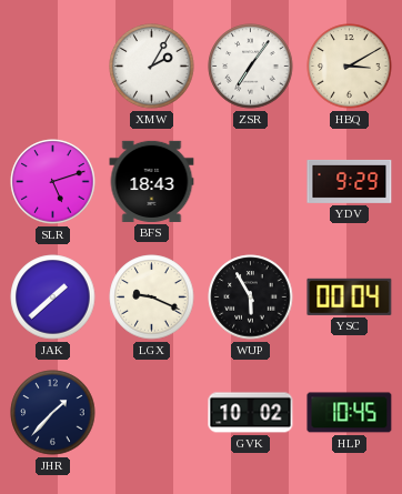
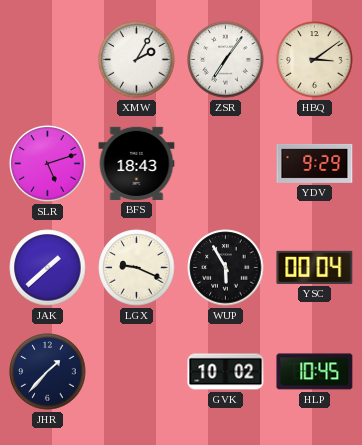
HBQ: 3:10 -> 3:09 (315, 60)
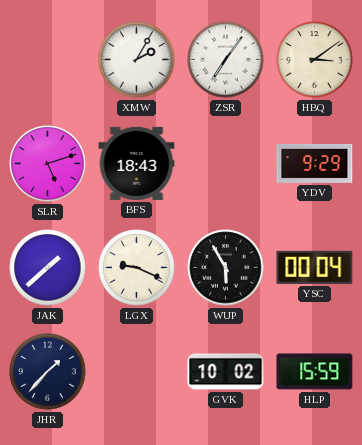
HLP: 10:45 -> 15:59 (315, 372)
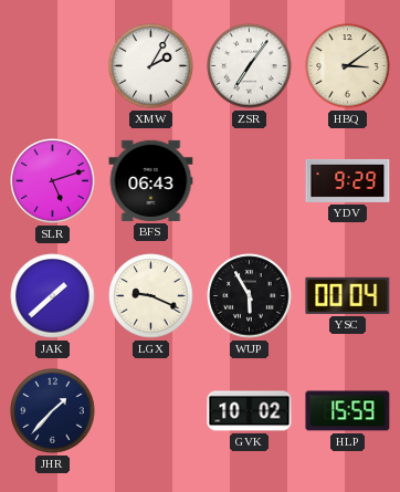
BFS: 18:43 -> 06:43 (151, 180)
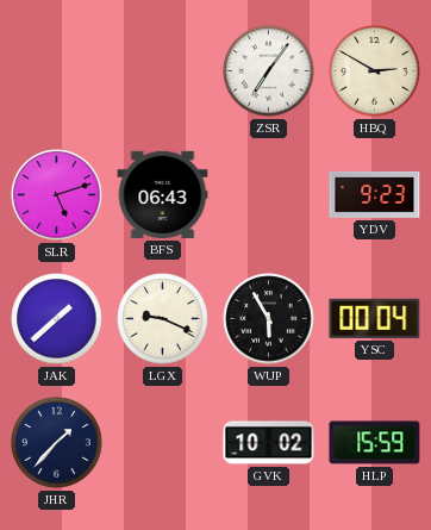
XMW: 2:05 -> none (151, 66)
HBQ: 3:09 -> 2:50 (375, 71)
YDV: 9:29 -> 9:23 (375, 194)
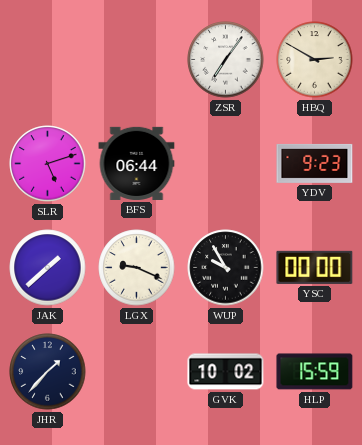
BFS: 06:43 -> 06:44 (137, 163)
WUP: 5:55 -> 9:55 (226, 268)
YSC: 00:04 -> 00:00 (315, 267)
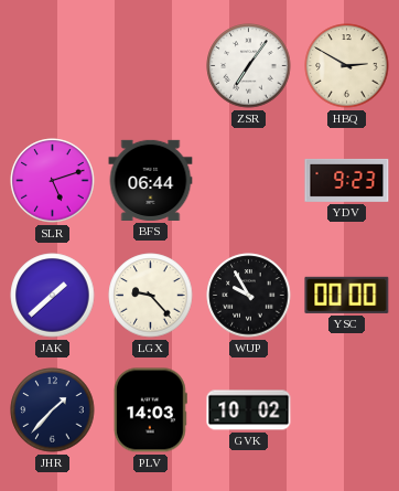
LGX: 9:19 -> 9:23 (151, 296)
PLV: none -> 14:03 (150, 410)
HLP: 15:59 -> none (315, 372)
